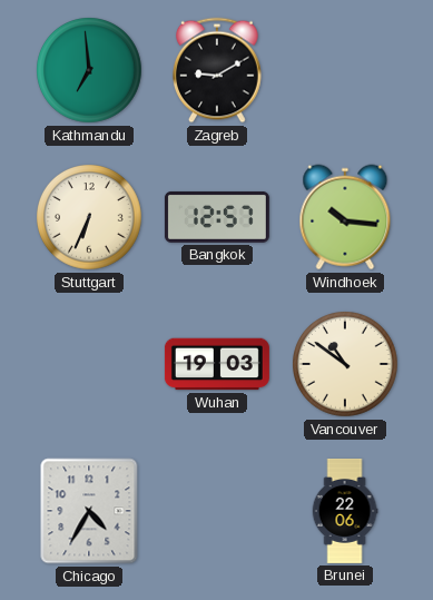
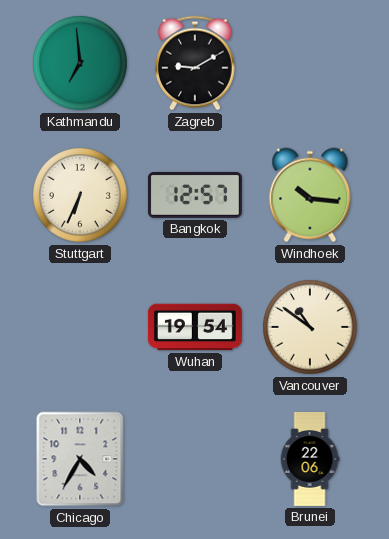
Wuhan: 19:03 -> 19:54 (195, 327)
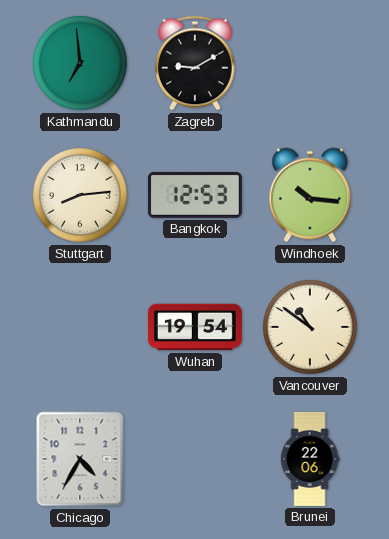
Stuttgart: 6:34 -> 8:14 (81, 196)
Bangkok: 12:57 -> 12:53 (195, 195)
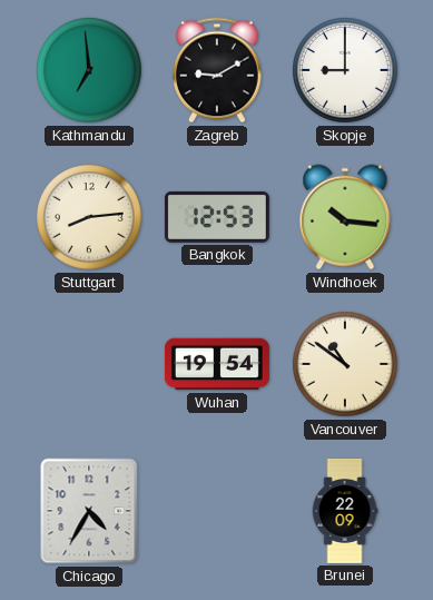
Skopje: none -> 9:00 (346, 71)
Brunei: 22:06 -> 22:09 (345, 511)
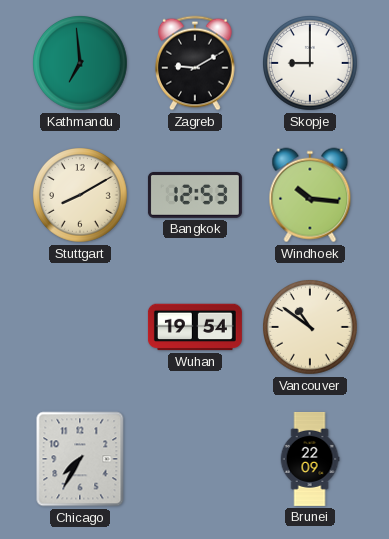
Stuttgart: 8:14 -> 8:10 (81, 196)
Chicago: 4:35 -> 7:35 (80, 459)
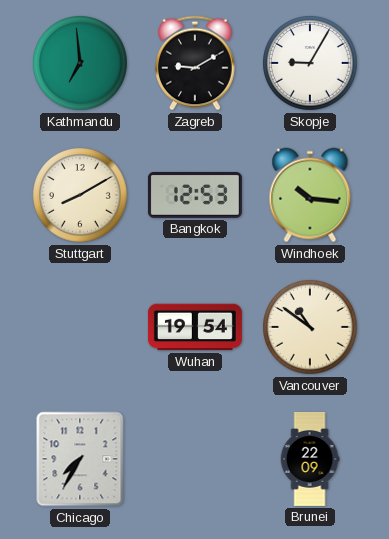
Skopje: 9:00 -> 9:05 (311, 64)
